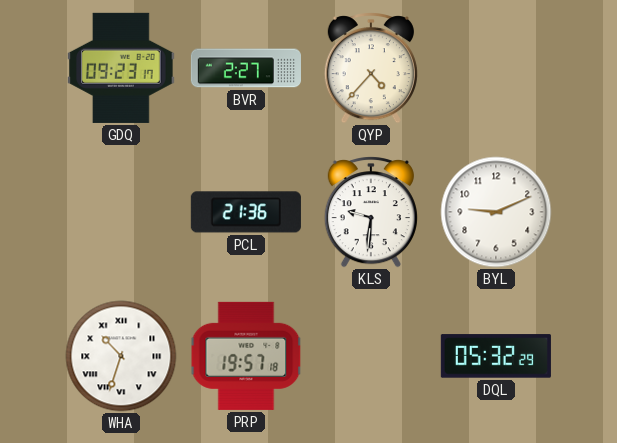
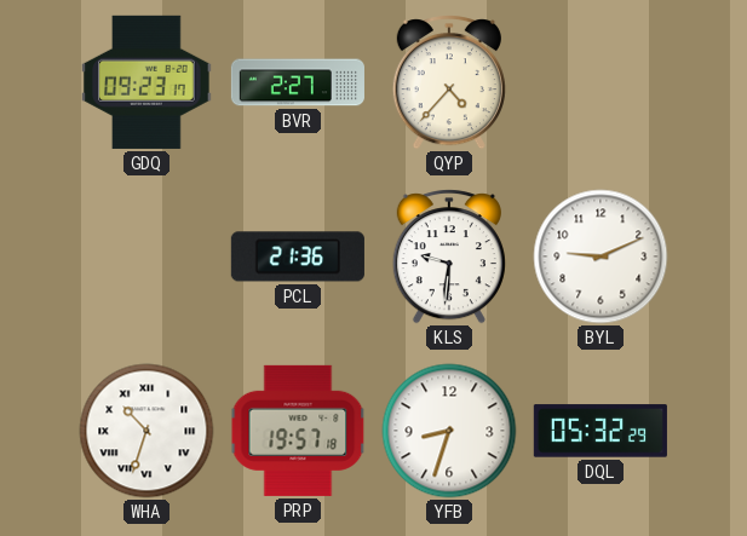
YFB: none -> 8:33 (449, 431)
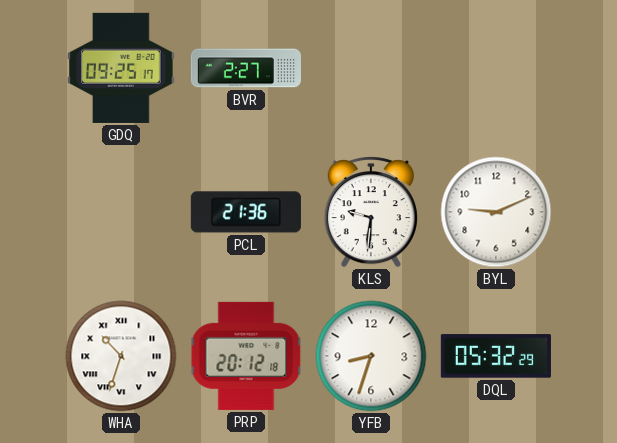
GDQ: 09:23 -> 09:25 (121, 68)
QYP: 4:37 -> none (449, 82)
PRP: 19:57 -> 20:12 (246, 356)
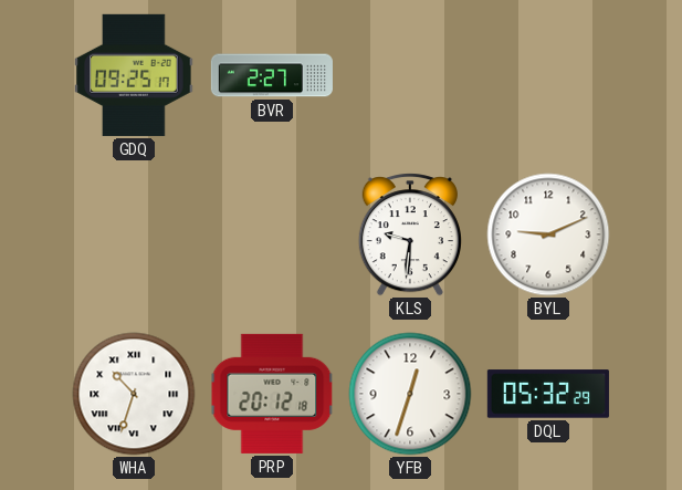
PCL: 21:36 -> none (246, 212)
YFB: 8:33 -> 12:33 (410, 394)
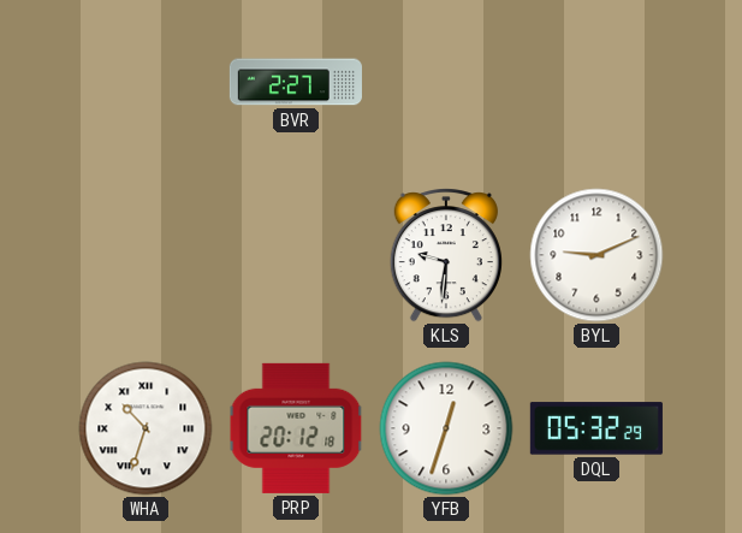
GDQ: 09:25 -> none (134, 75)
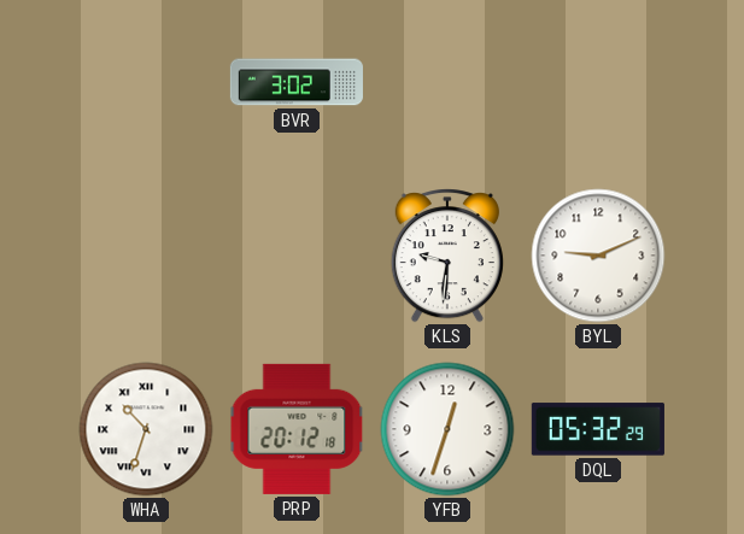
BVR: 2:27 -> 3:02 (297, 82)
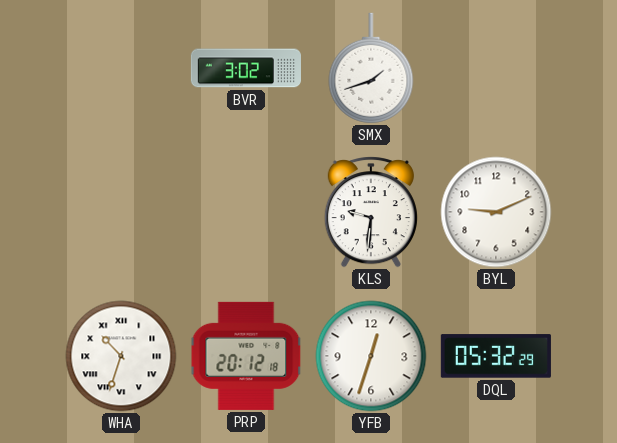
SMX: none -> 1:42 (371, 68)
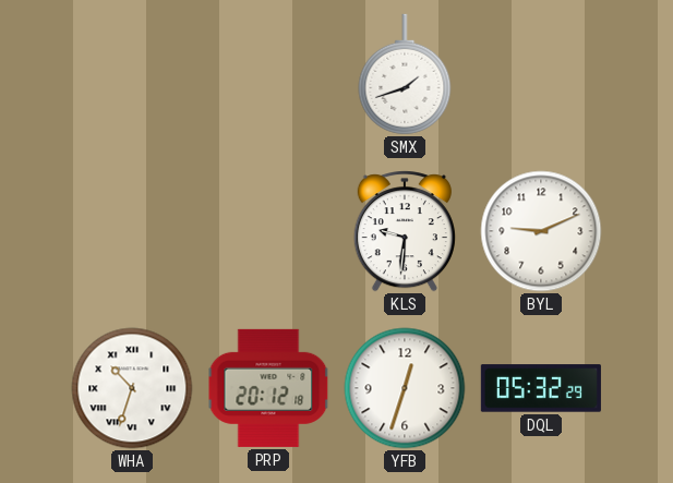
BVR: 3:02 -> none (246, 68)
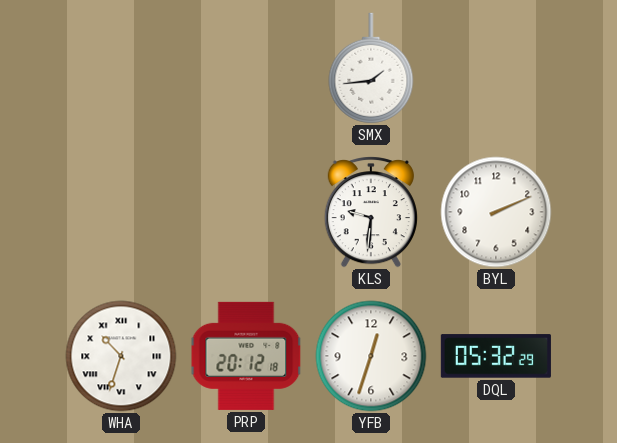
SMX: 1:42 -> 1:44 (371, 68)
BYL: 9:11 -> 2:11 (496, 212)
